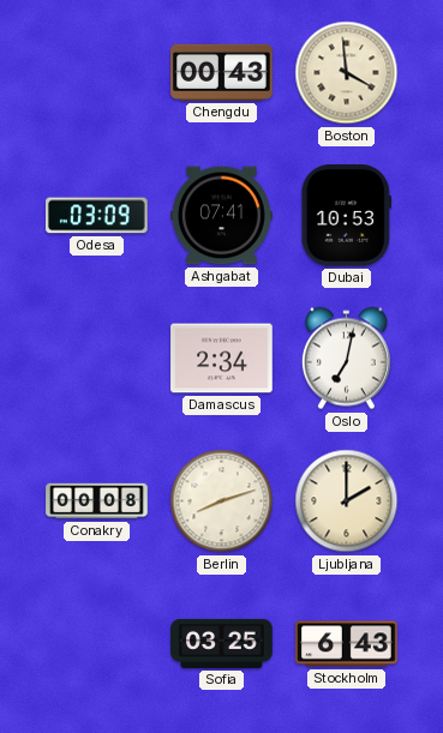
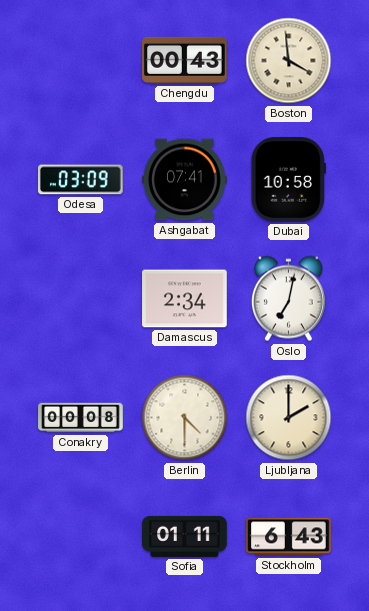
Dubai: 10:53 -> 10:58 (289, 180)
Berlin: 8:12 -> 4:30 (185, 418)
Sofia: 03:25 -> 01:11 (185, 536)
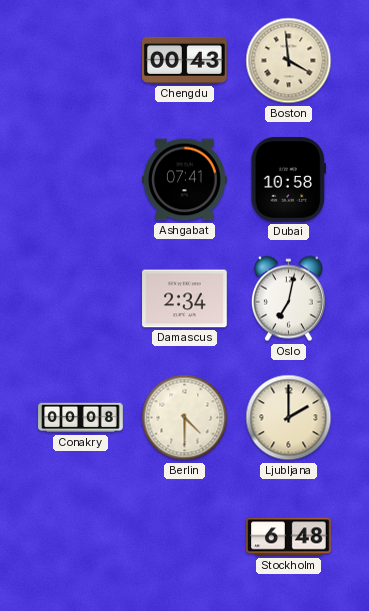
Odesa: 03:09 -> none (81, 180)
Sofia: 01:11 -> none (185, 536)
Stockholm: 6:43 -> 6:48 (289, 537)
